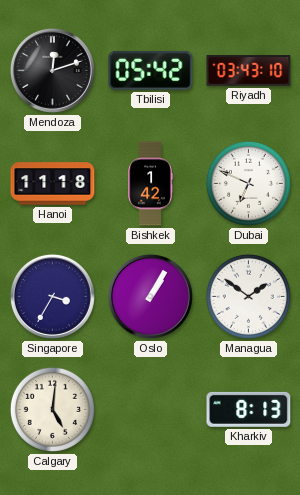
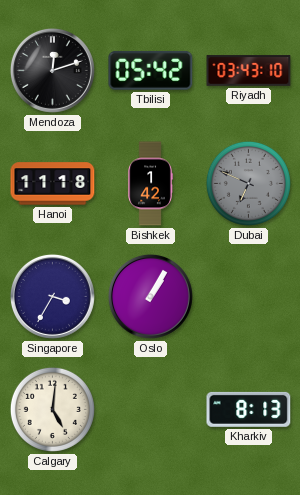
Dubai dial: white -> grey (248, 183)
Managua: 1:51 -> none (248, 296)
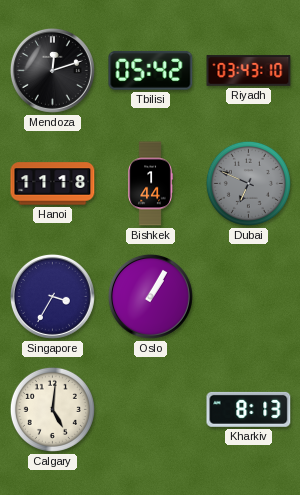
Bishkek: 1:42 -> 1:44 (150, 184)
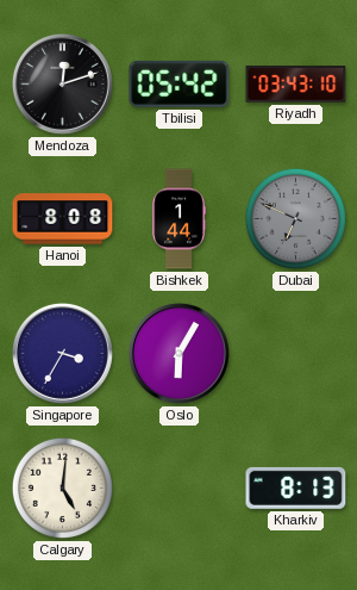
Hanoi: 11:18 -> 8:08 (63, 219)
Oslo: 1:05 -> 6:05 (178, 353)
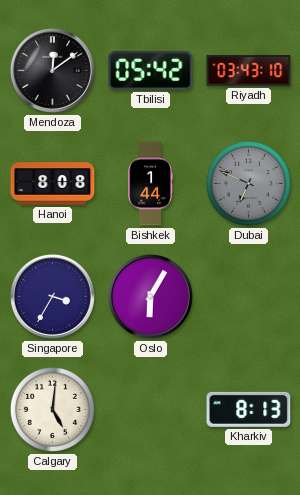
Mendoza: 12:12 -> 12:09 (52, 70)
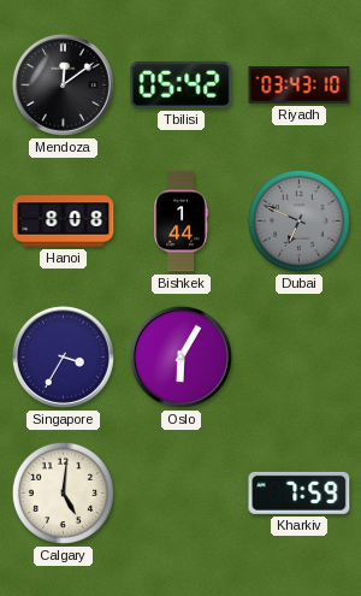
Kharkiv: 8:13 -> 7:59 (300, 492)
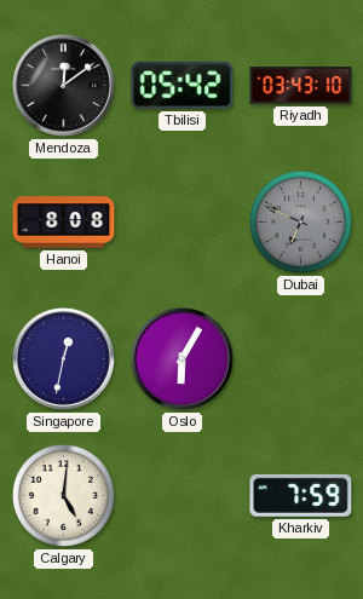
Bishkek: 1:44 -> none (180, 222)
Singapore: 3:35 -> 12:32 (63, 358)
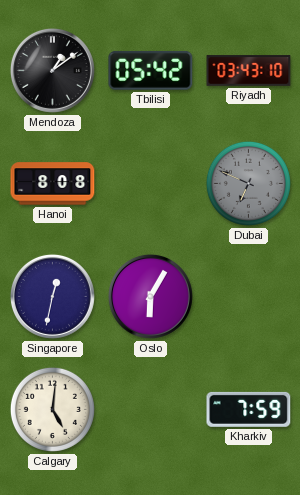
Mendoza: 12:09 -> 1:09 (52, 70)
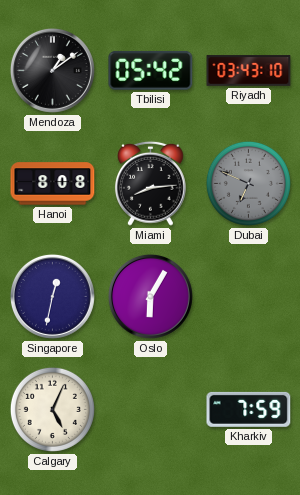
Miami: none -> 8:14 (150, 183)
Calgary: 5:01 -> 5:04 (52, 409)
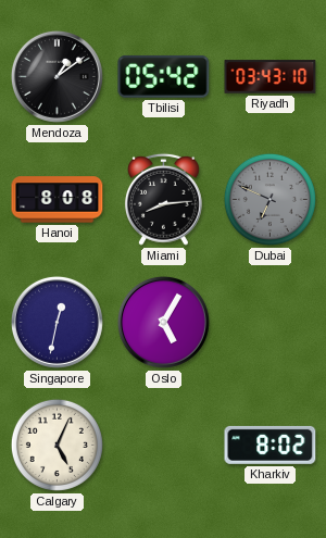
Oslo: 6:05 -> 5:05 (163, 322)
Kharkiv: 7:59 -> 8:02 (271, 445)
